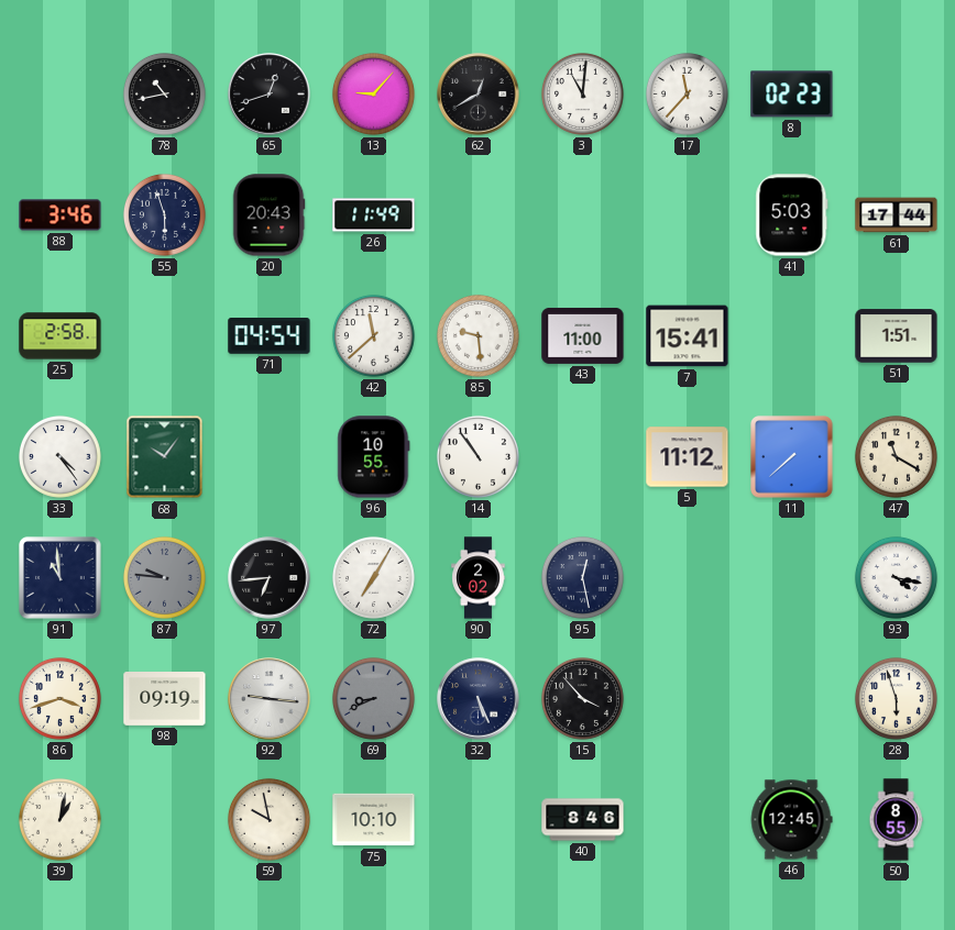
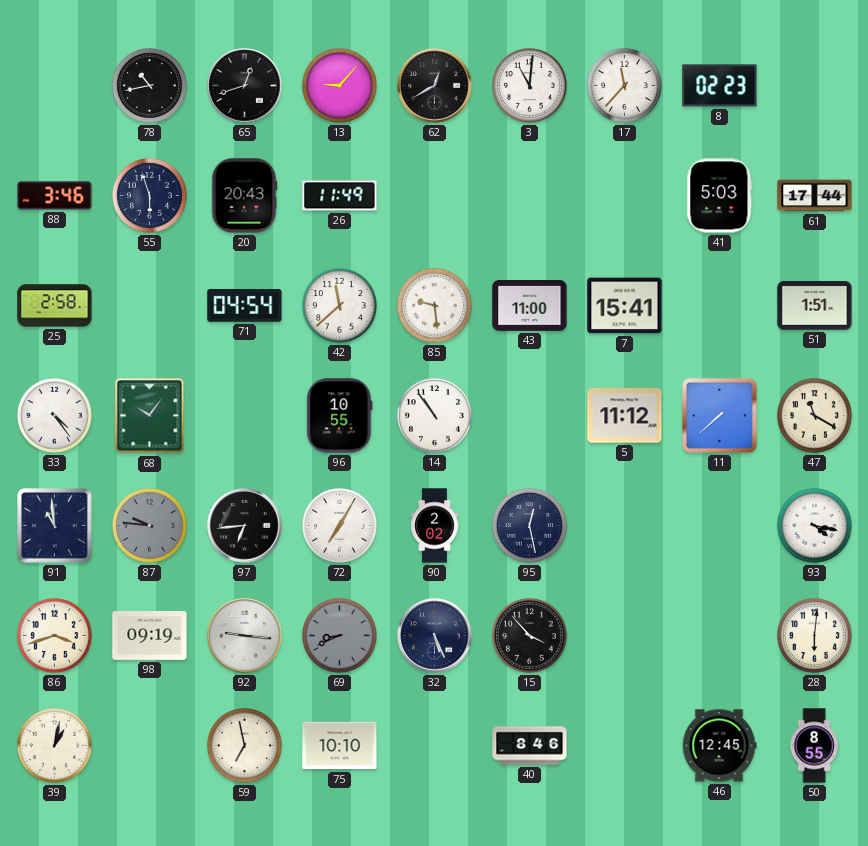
28: 5:57 -> 6:01 (814, 635)
59: 9:58 -> 6:58 (244, 745)
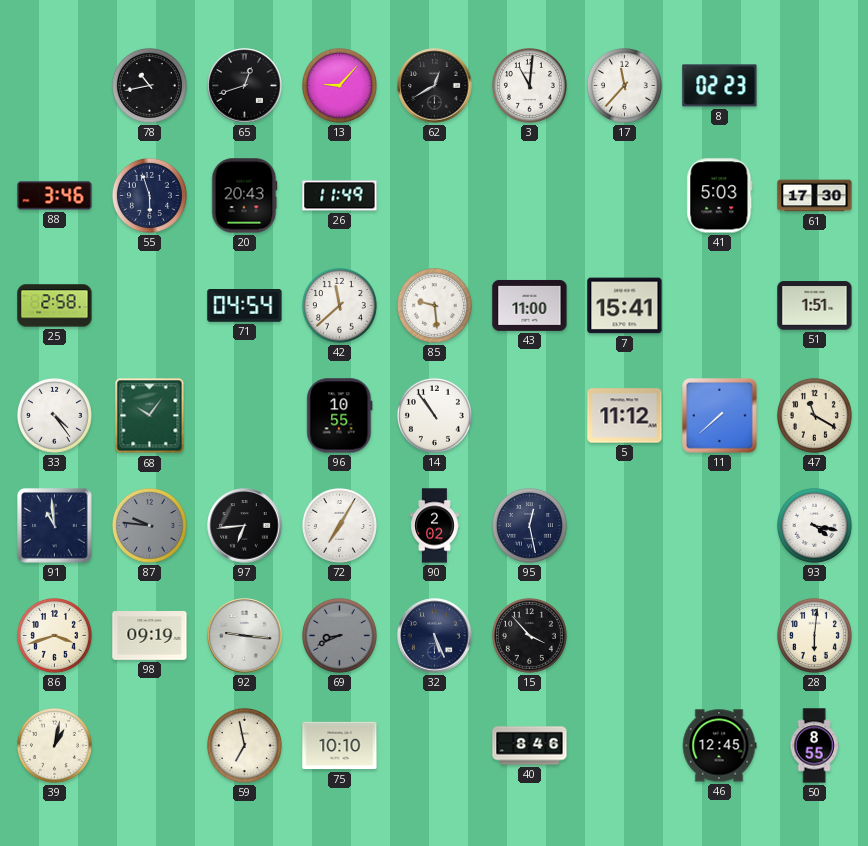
61: 17:44 -> 17:30 (815, 196)
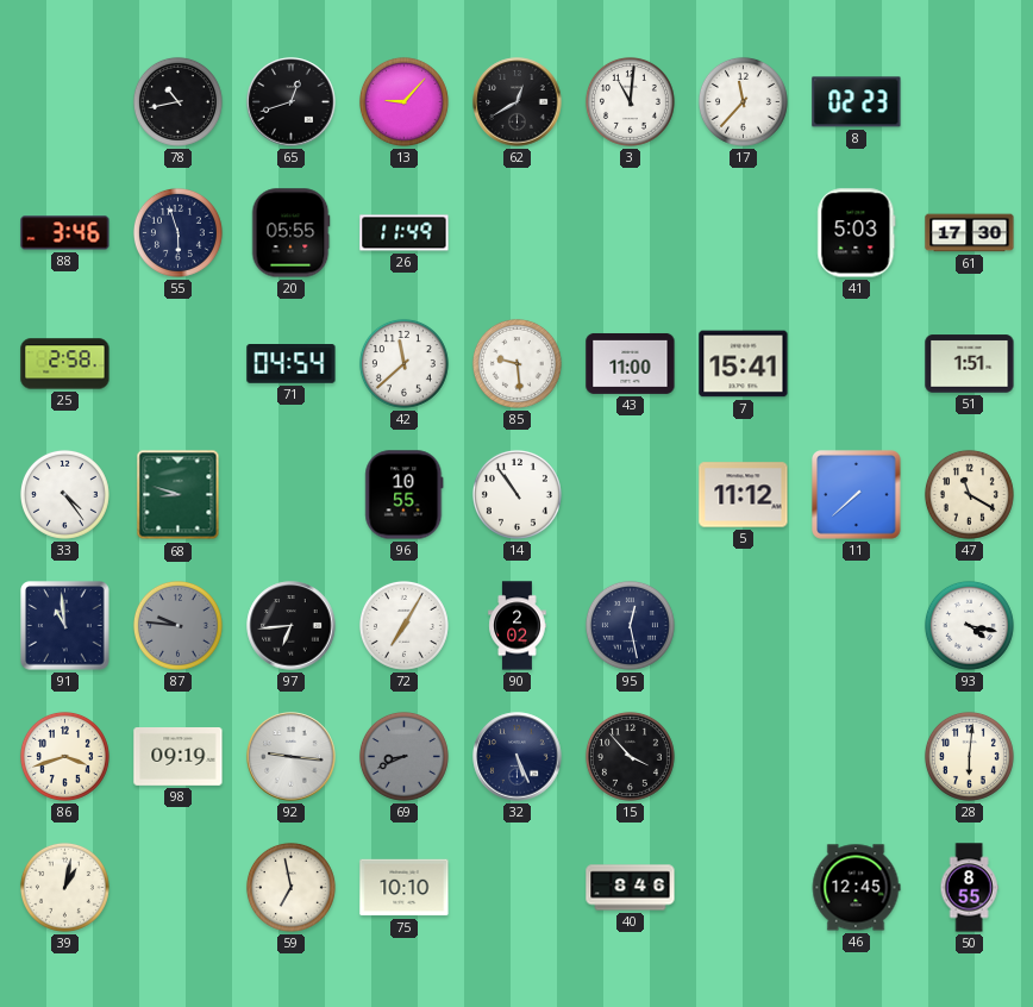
20: 20:43 -> 05:55 (290, 233)
68: 10:06 -> 8:48 (179, 495)
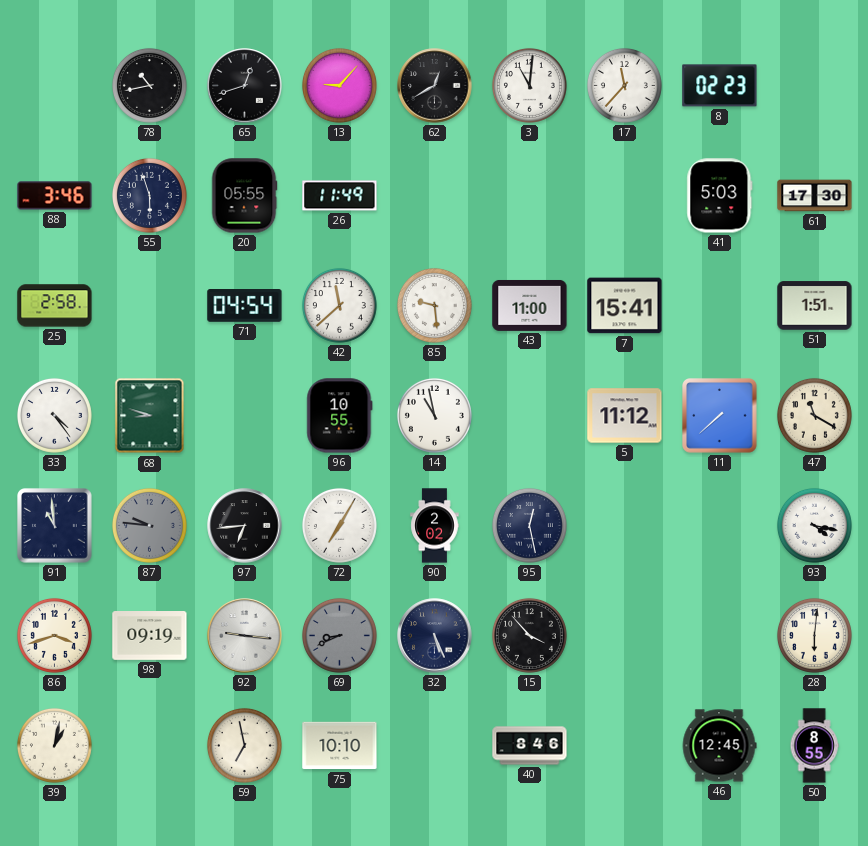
14: 10:54 -> 10:58 (434, 415)
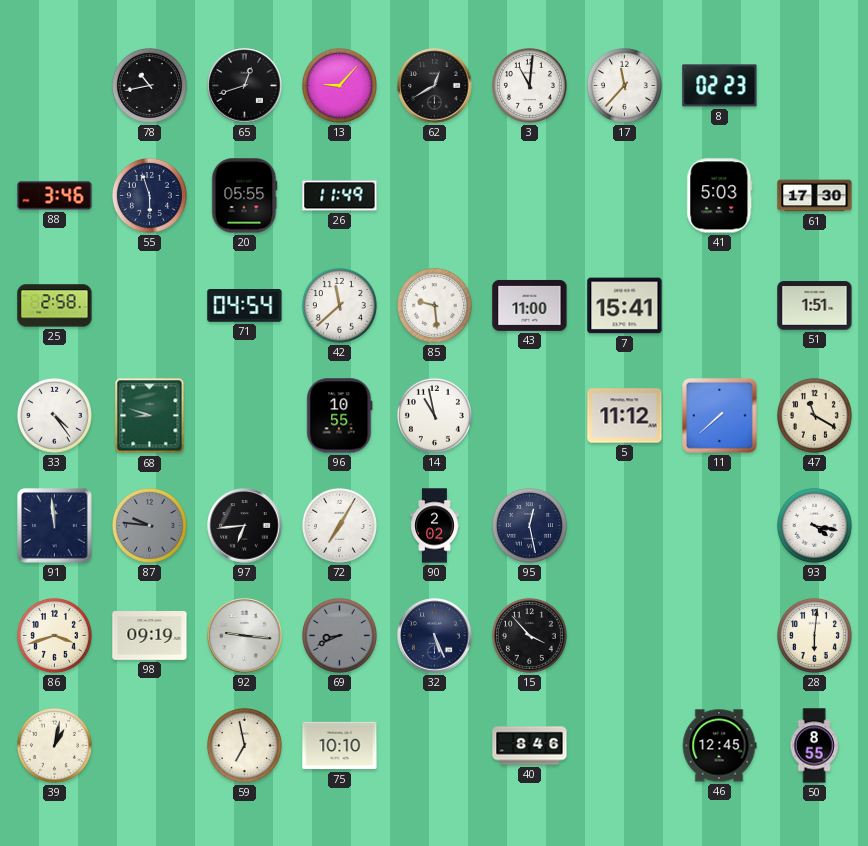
91: 10:59 -> 11:59 (55, 526)
